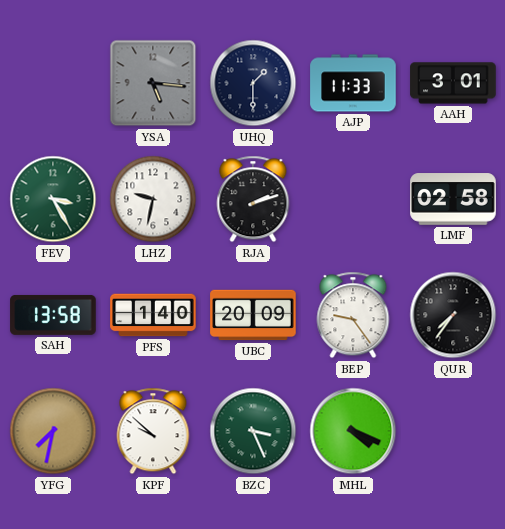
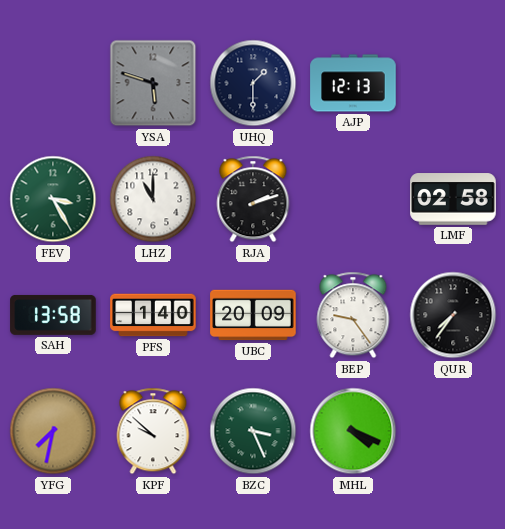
YSA: 5:16 -> 5:48 (153, 83)
AJP: 11:33 -> 12:13 (353, 83)
AAH: 3:01 -> none (453, 83)
LHZ: 9:32 -> 11:00 (153, 199)
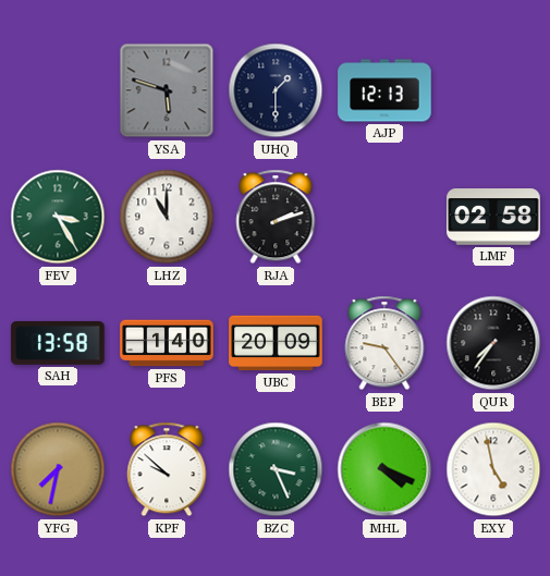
EXY: none -> 4:58 (493, 469)
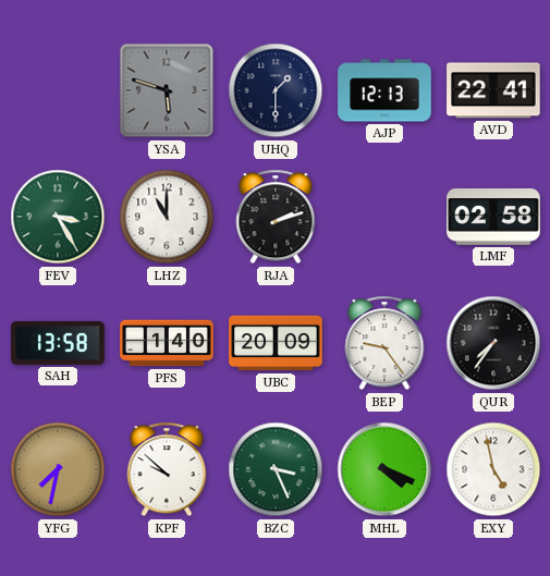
AVD: none -> 22:41 (493, 90)
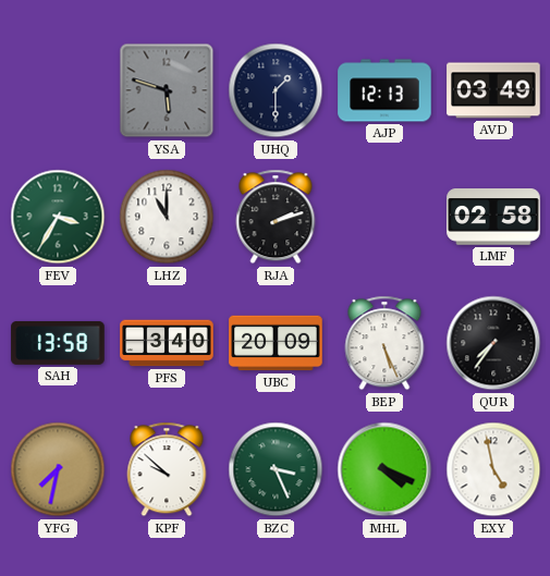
AVD: 22:41 -> 03:49 (493, 90)
FEV: 3:25 -> 3:35 (58, 217)
PFS: 1:40 -> 3:40 (167, 343)
BEP: 9:24 -> 5:26 (384, 343)
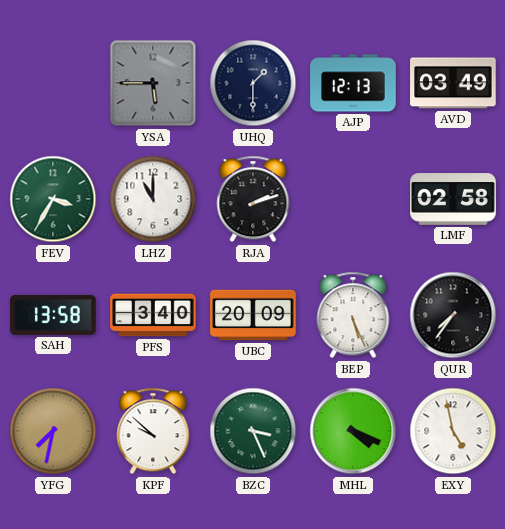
YSA: 5:48 -> 5:45 (153, 83)
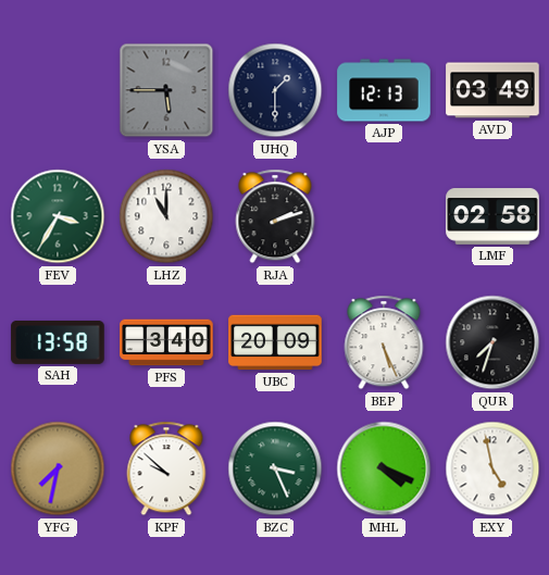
QUR: 7:36 -> 7:33 (492, 342)
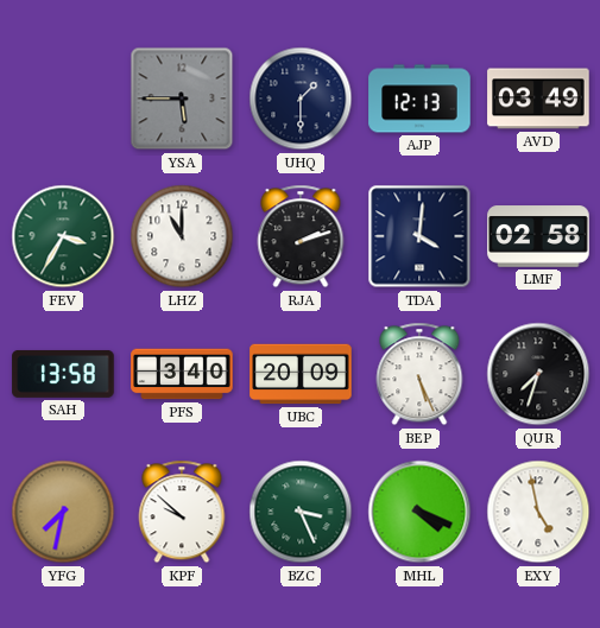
TDA: none -> 4:01 (419, 236)
